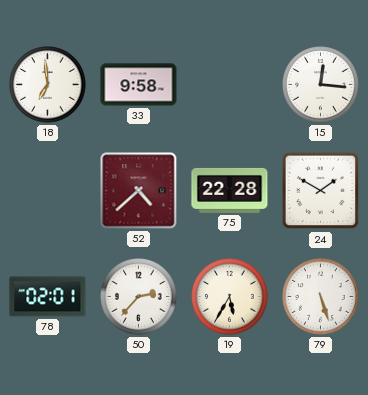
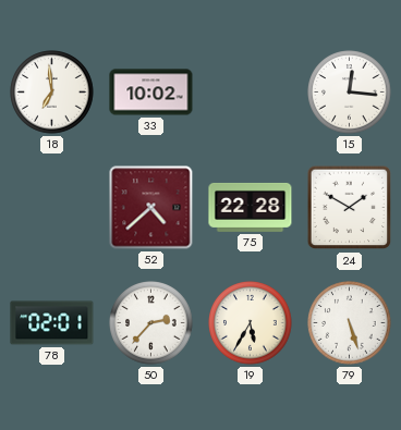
33: 9:58 -> 10:02 (151, 93)
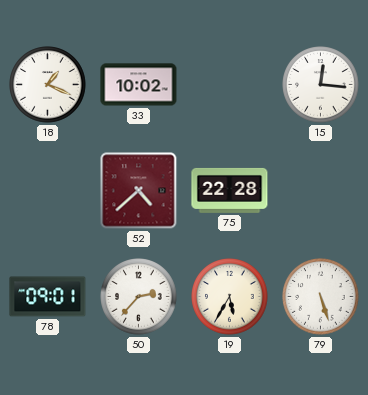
18: 6:59 -> 1:19 (48, 85)
24: 1:50 -> none (350, 208)
78: 02:01 -> 09:01 (48, 297)
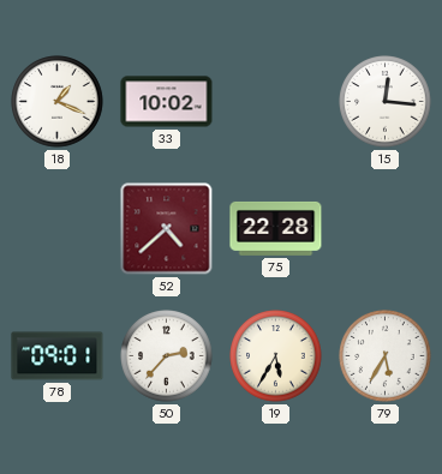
79: 5:27 -> 5:35 (386, 356)
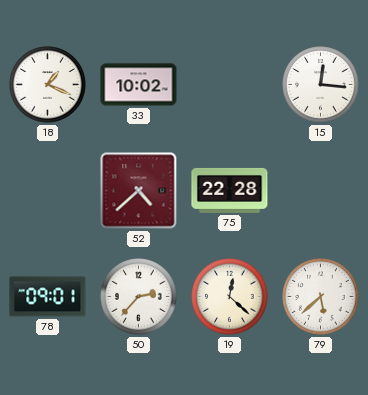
19: 5:35 -> 12:22 (230, 297)
79: 5:35 -> 5:38 (321, 297)
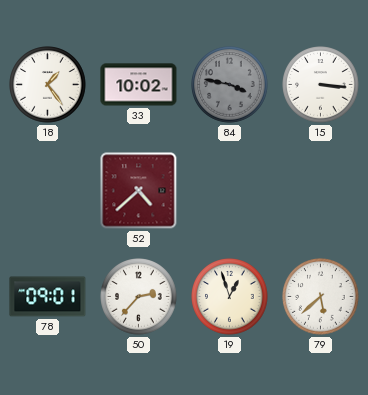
18: 1:19 -> 1:24 (48, 85)
84: none -> 3:47 (230, 85)
15: 12:16 -> 3:16 (321, 85)
75: 22:28 -> none (230, 190)
19: 12:22 -> 12:57 (230, 297)
